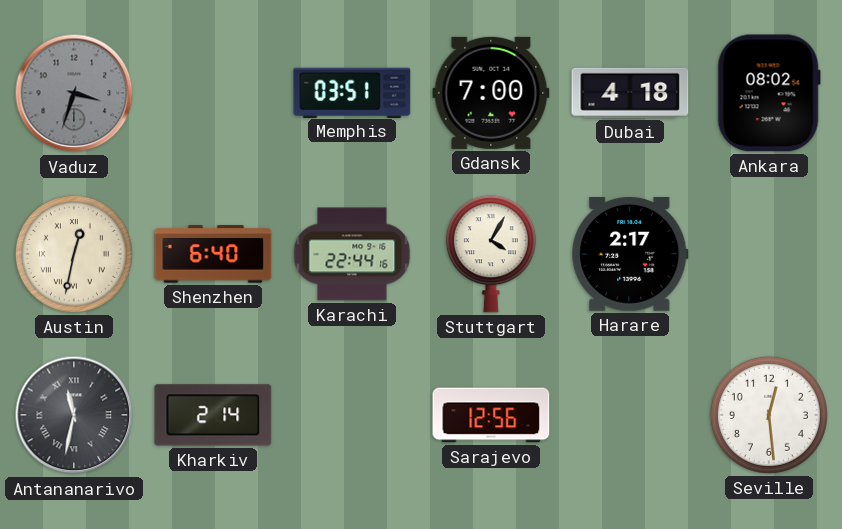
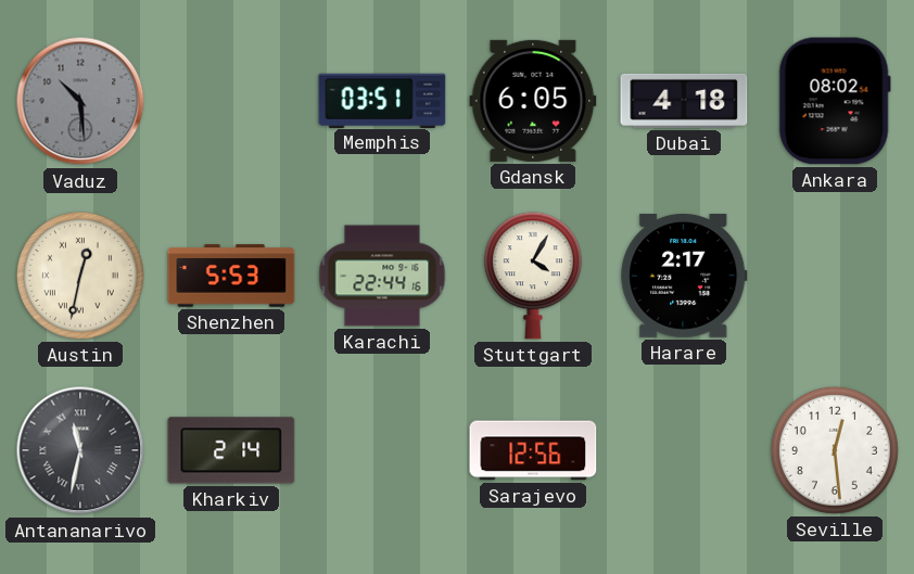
Vaduz: 3:33 -> 10:29 (80, 101)
Gdansk: 7:00 -> 6:05 (533, 101)
Shenzhen: 6:40 -> 5:53 (231, 276)
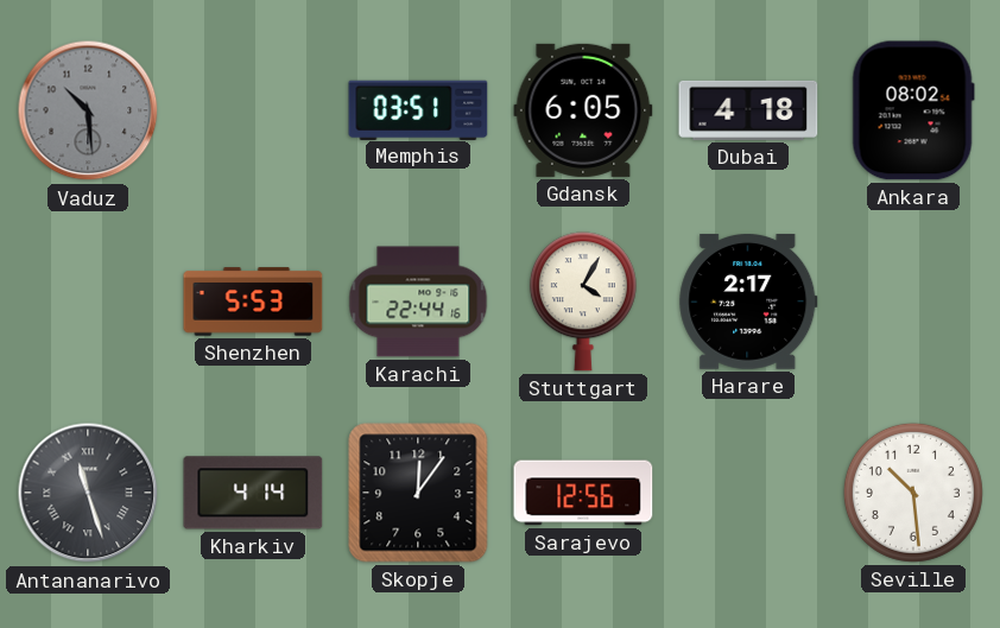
Austin: 12:32 -> none (80, 276)
Antananarivo: 11:32 -> 11:27 (88, 493)
Kharkiv: 2:14 -> 4:14 (253, 493)
Skopje: none -> 12:06 (418, 493)
Seville: 12:29 -> 10:29 (913, 493)
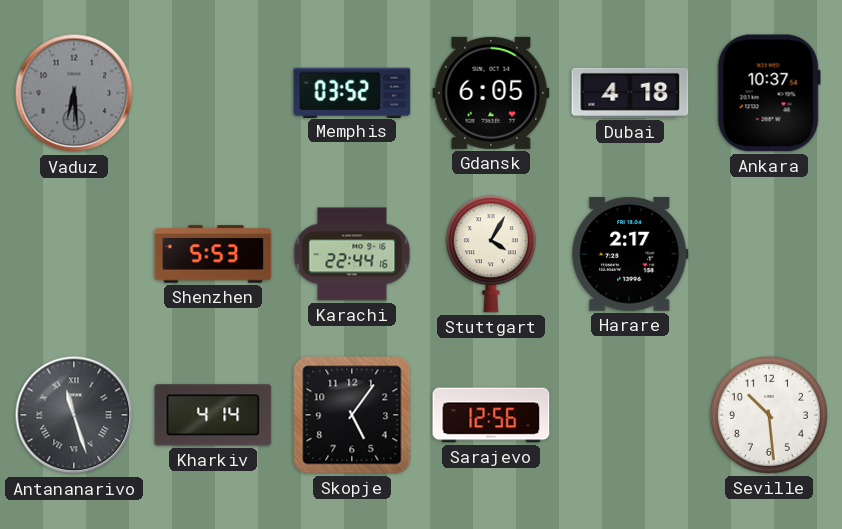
Vaduz: 10:29 -> 6:29 (74, 93)
Memphis: 03:51 -> 03:52 (352, 92)
Ankara: 08:02 -> 10:37 (769, 93)
Skopje: 12:06 -> 5:06 (352, 415)
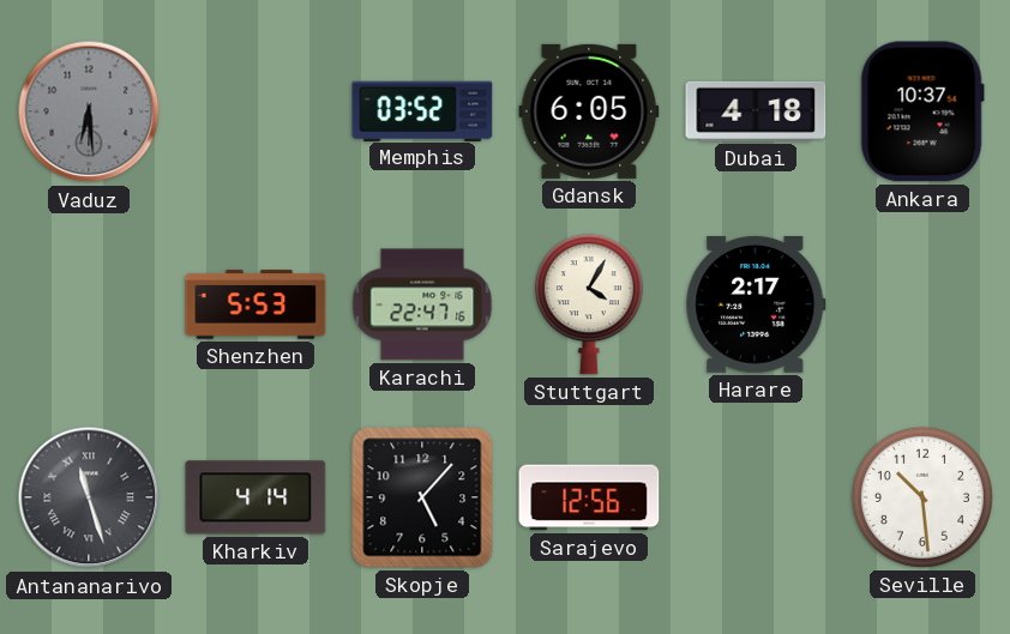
Karachi: 22:44 -> 22:47 (422, 304)
Skopje: 5:06 -> 5:07 (422, 497)
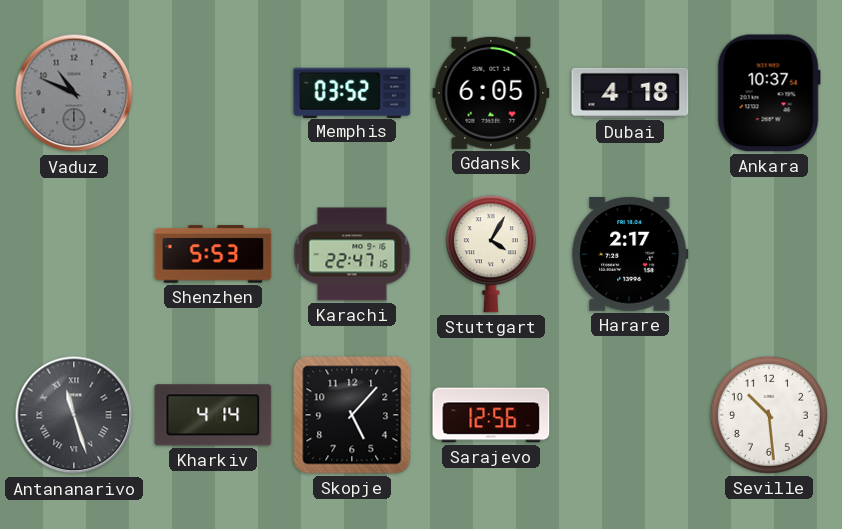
Vaduz: 6:29 -> 10:49 (74, 93)
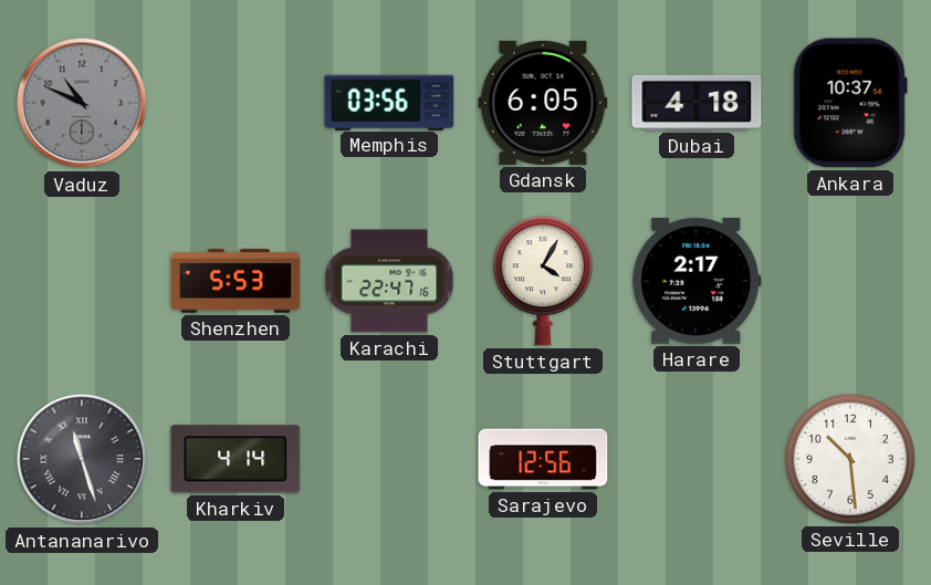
Memphis: 03:52 -> 03:56 (389, 102)
Skopje: 5:07 -> none (352, 415)
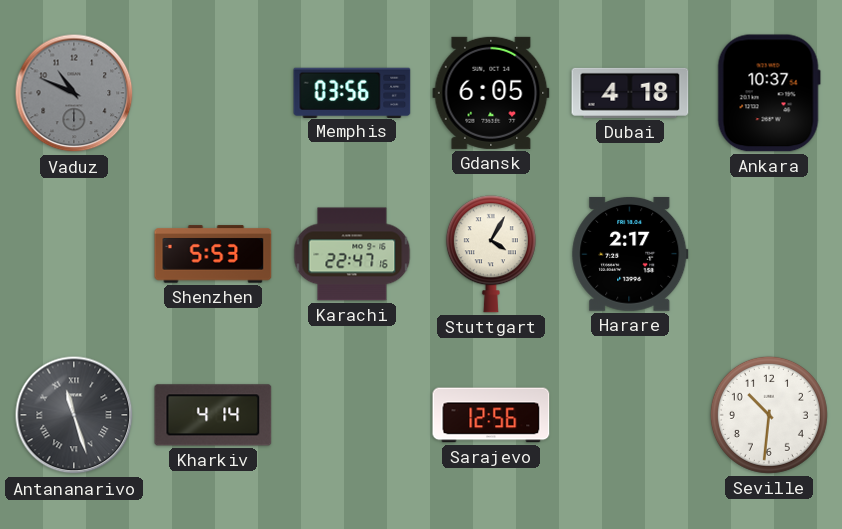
Seville: 10:29 -> 10:31 (769, 415)
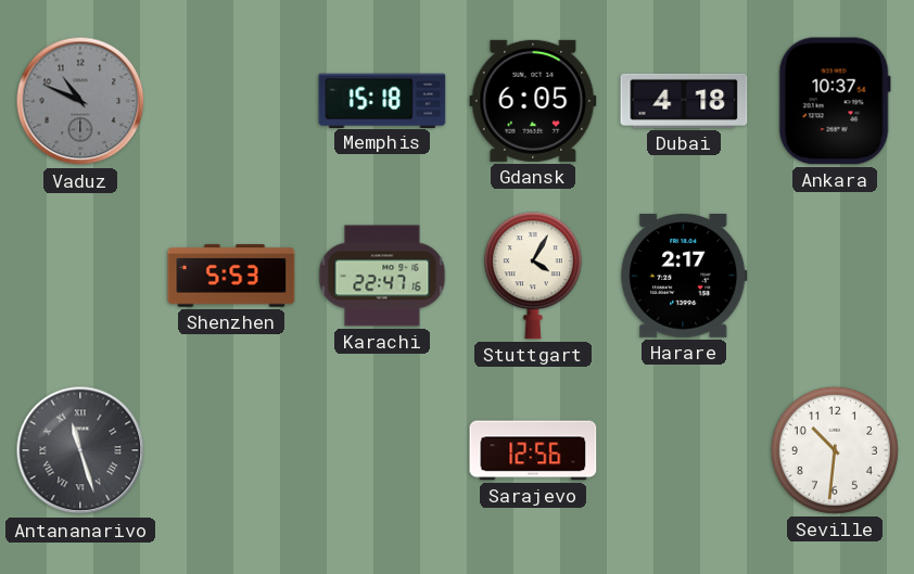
Memphis: 03:56 -> 15:18 (382, 100)
Kharkiv: 4:14 -> none (213, 415)
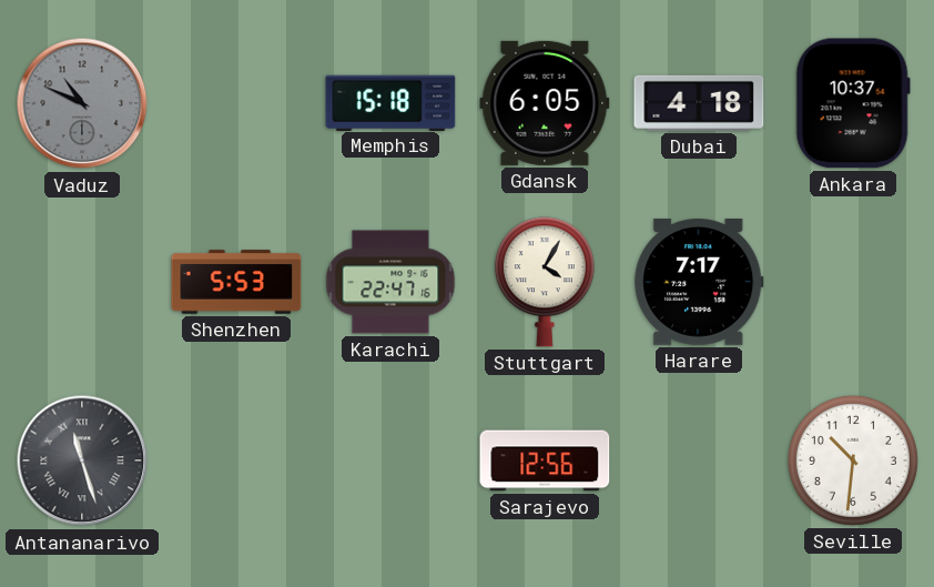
Harare: 2:17 -> 7:17 (699, 283)
